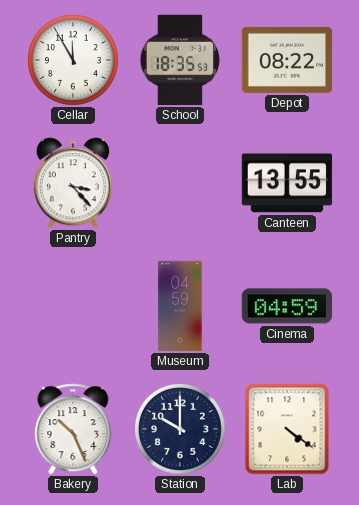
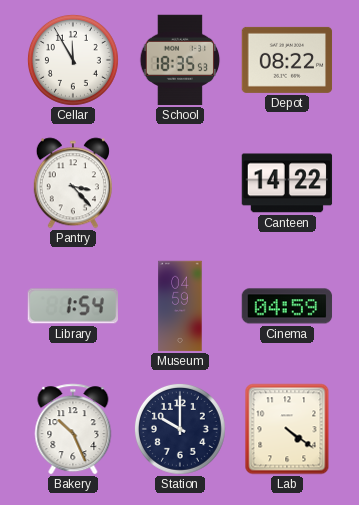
Canteen: 13:55 -> 14:22 (287, 183)
Library: none -> 1:54 (73, 306)
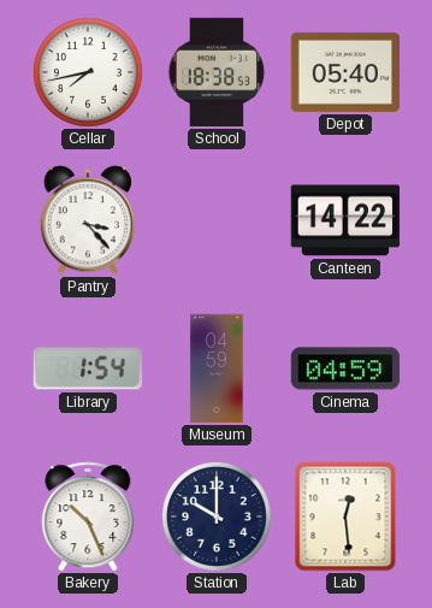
Cellar: 11:55 -> 7:43 (88, 72)
School: 18:35 -> 18:38 (217, 72)
Depot: 08:22 -> 05:40 (345, 72)
Lab: 4:21 -> 12:29 (345, 516)
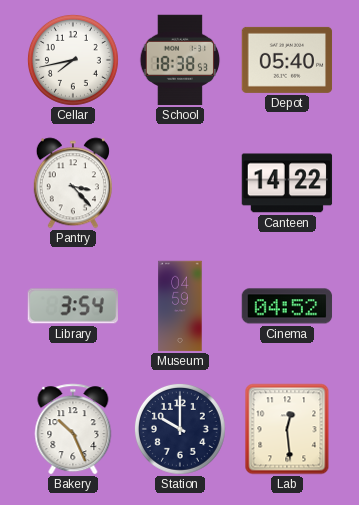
Library: 1:54 -> 3:54 (73, 306)
Cinema: 04:59 -> 04:52 (287, 306)
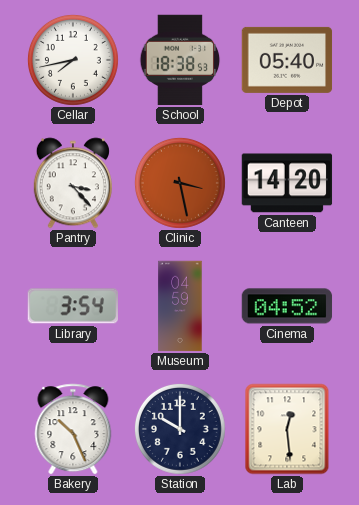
Clinic: none -> 3:28 (180, 183)
Canteen: 14:22 -> 14:20 (287, 183)
